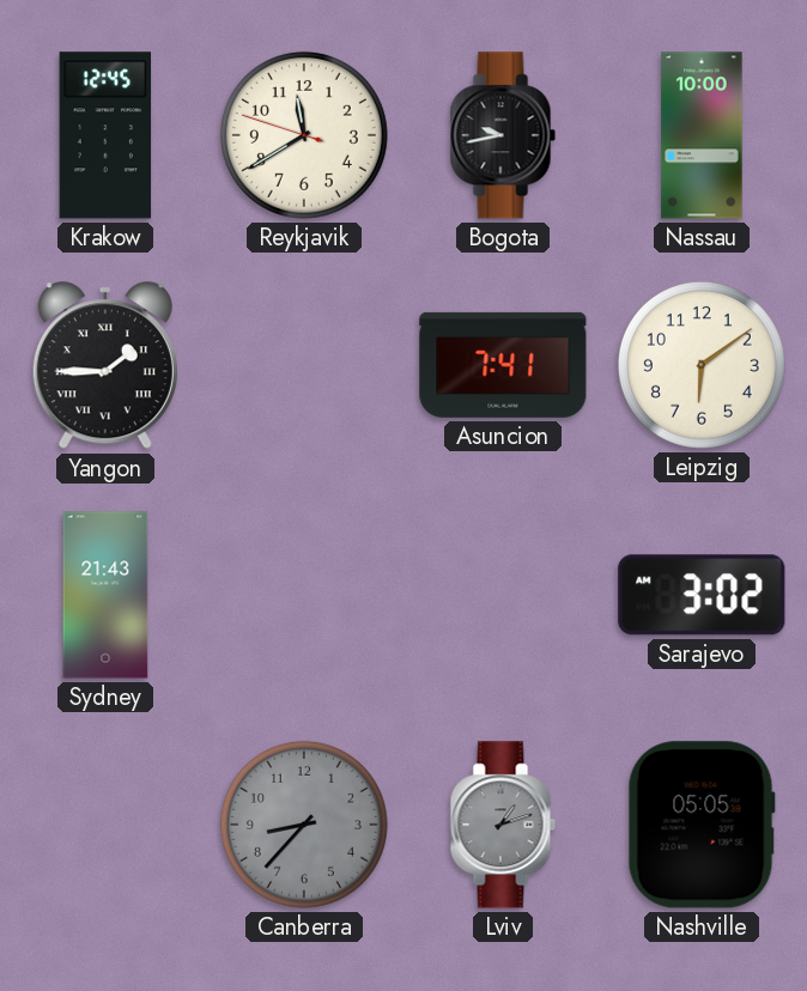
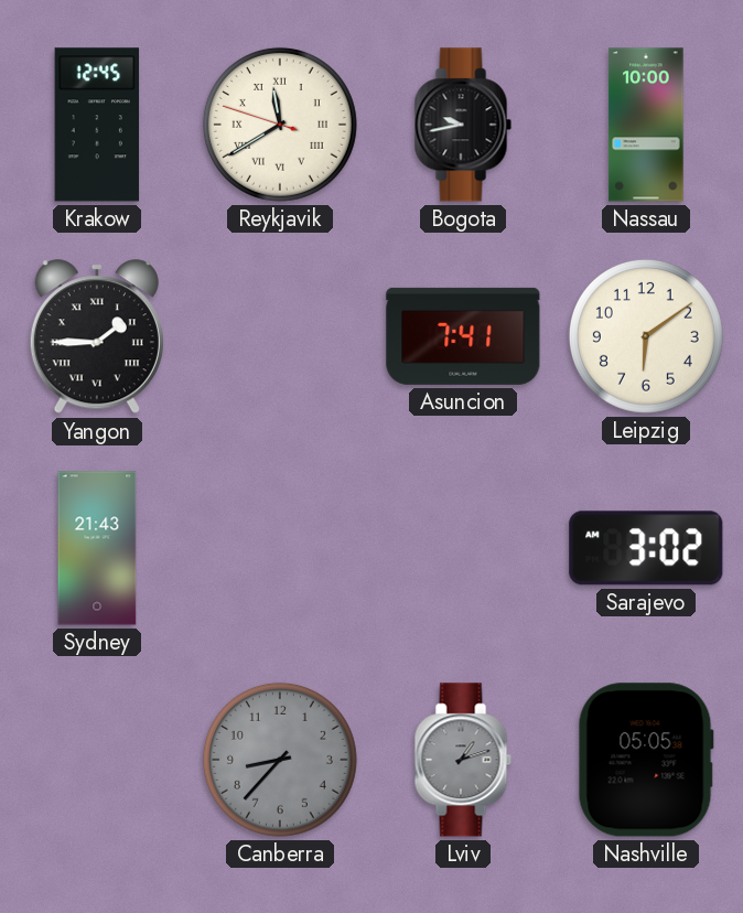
Reykjavik numerals: Arabic -> Roman (280, 125)
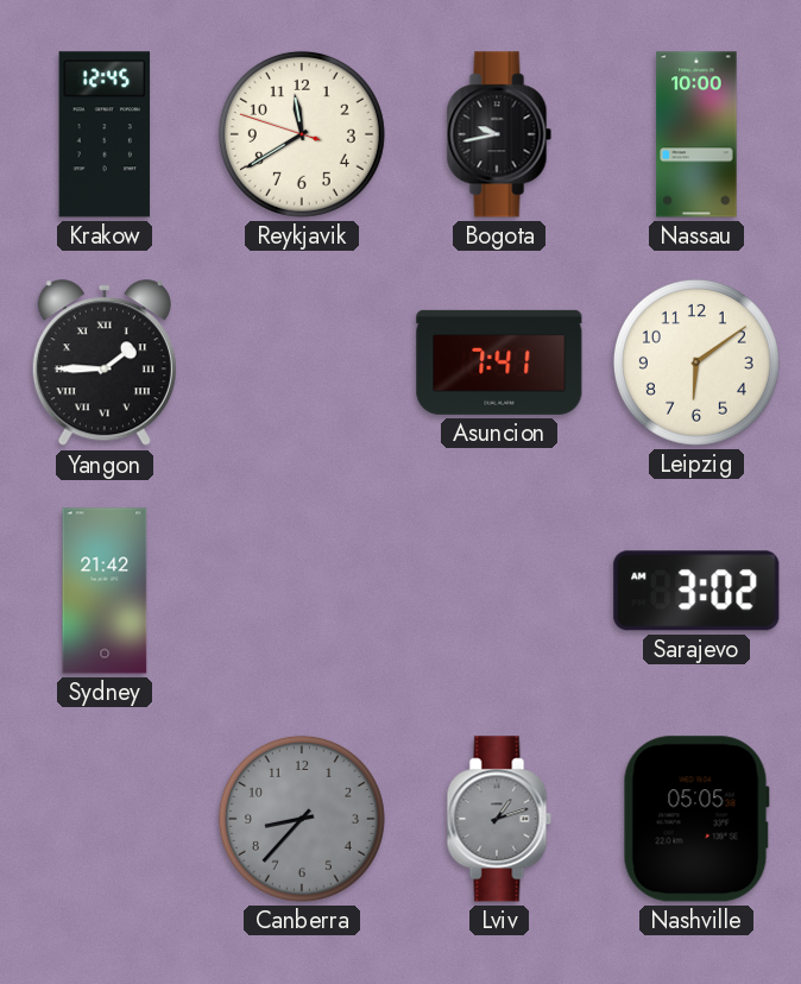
Reykjavik numerals: Roman -> Arabic (302, 134)
Sydney: 21:43 -> 21:42 (105, 591)
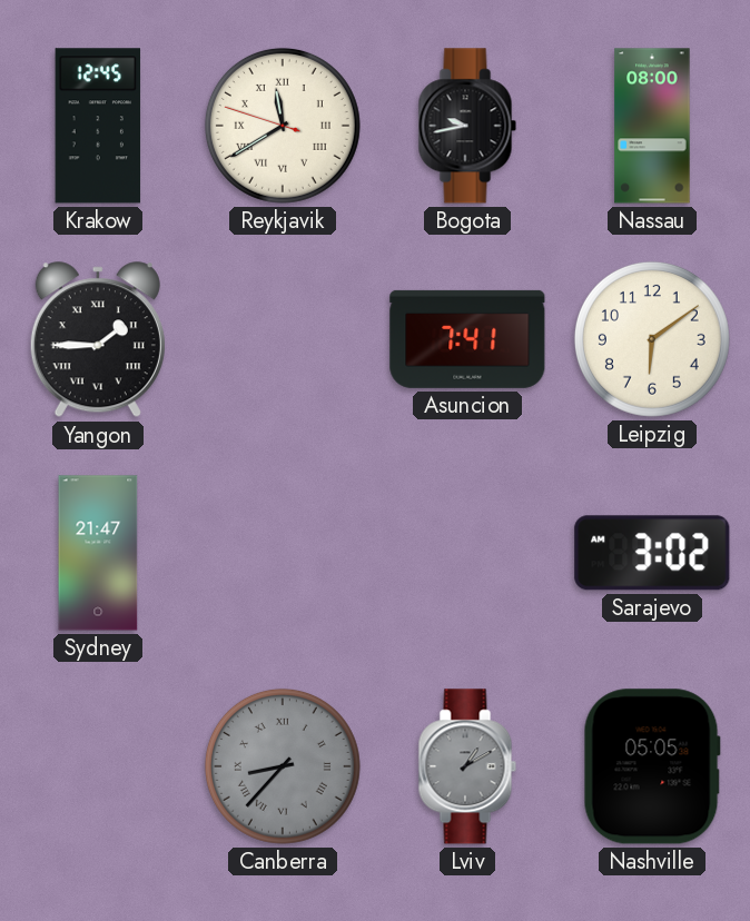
Reykjavik numerals: Arabic -> Roman (283, 126)
Nassau: 10:00 -> 08:00 (652, 126)
Sydney: 21:42 -> 21:47 (98, 553)
Canberra numerals: Arabic -> Roman (283, 766)
Lviv: 1:12 -> 1:10 (467, 766)
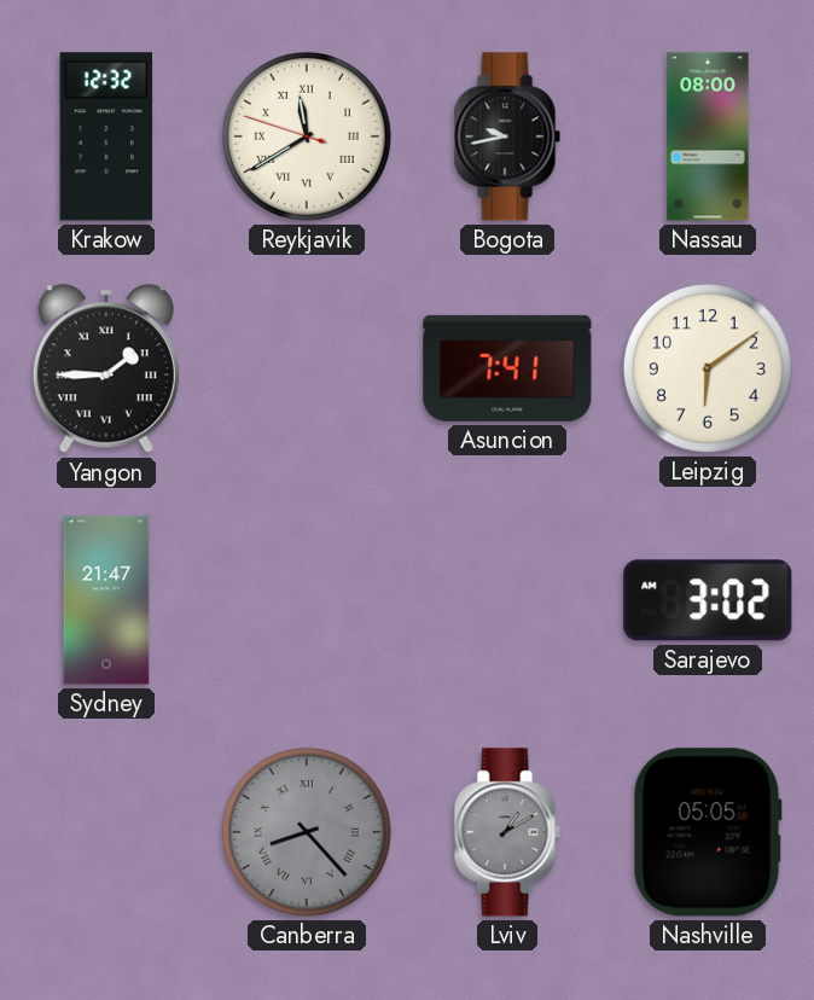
Krakow: 12:45 -> 12:32 (106, 136)
Canberra: 8:37 -> 8:23 (307, 832)
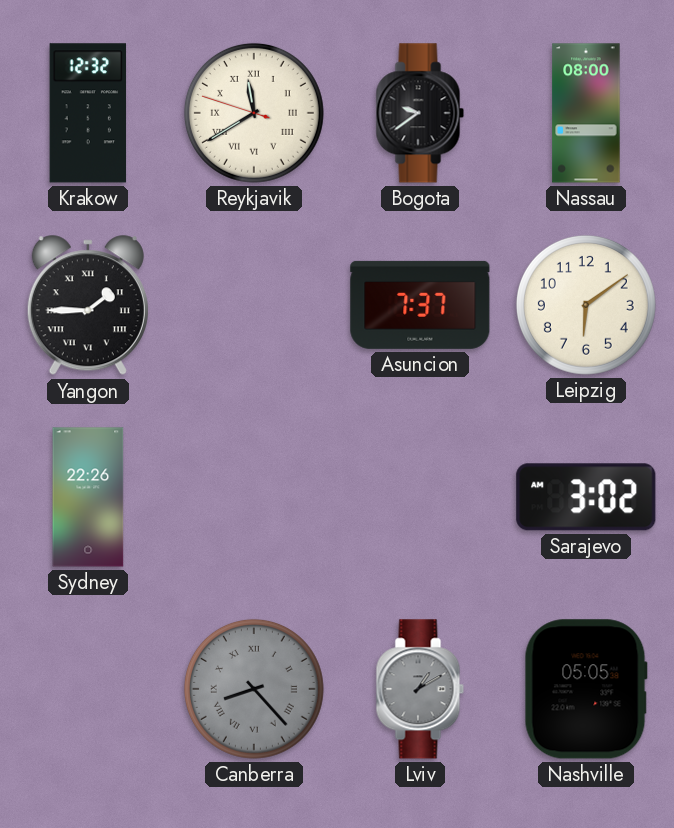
Bogota: 9:43 -> 9:39 (420, 113)
Asuncion: 7:41 -> 7:37 (420, 305)
Sydney: 21:47 -> 22:26 (88, 497)
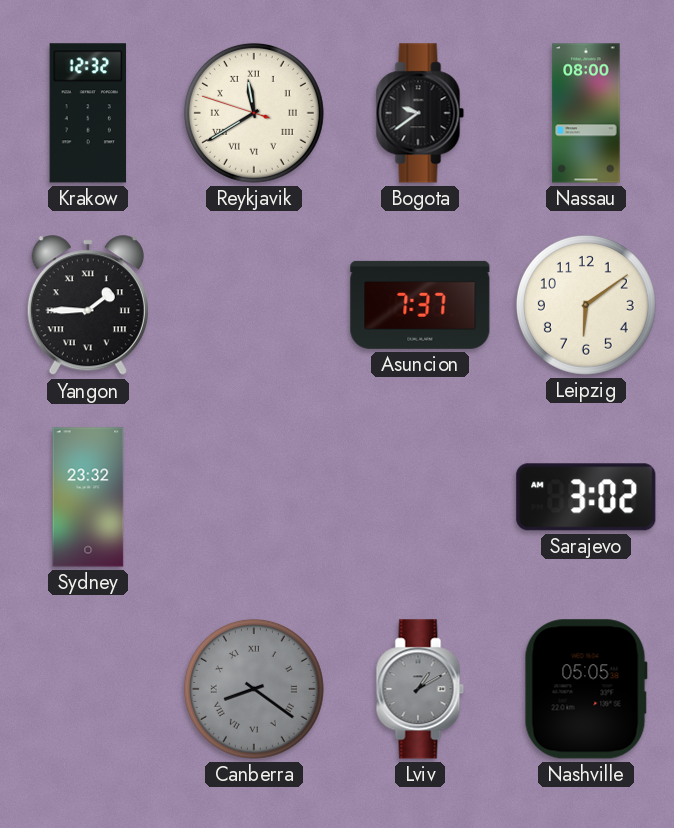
Sydney: 22:26 -> 23:32 (88, 497)
Canberra: 8:23 -> 8:21 (254, 689)
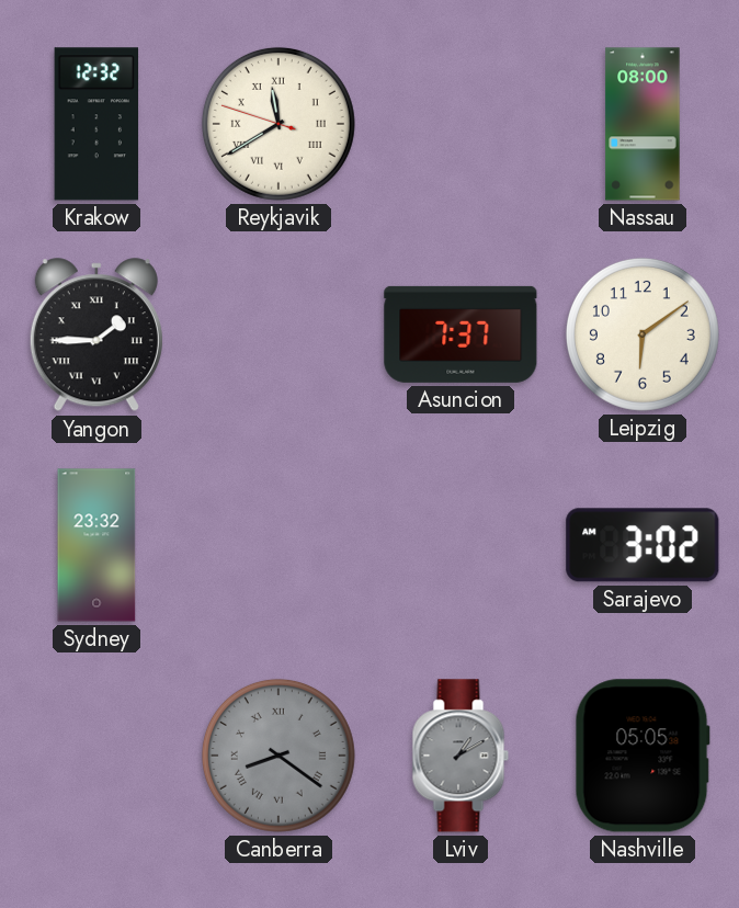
Bogota: 9:39 -> none (420, 113)
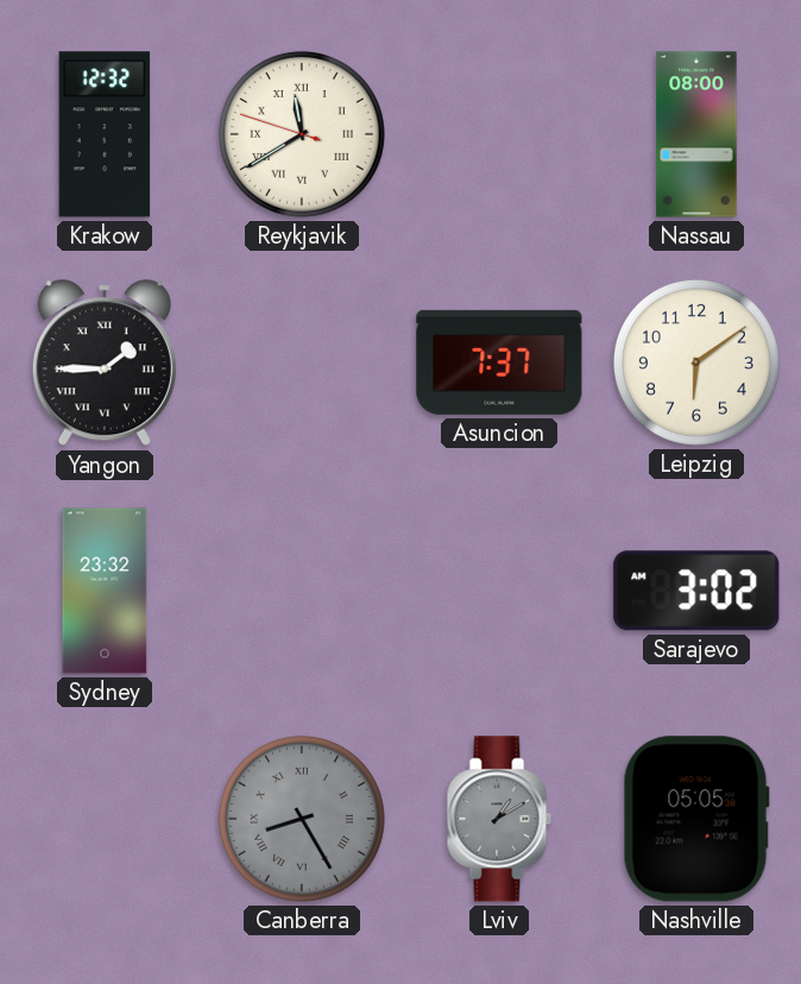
Canberra: 8:21 -> 8:25 (302, 819)
